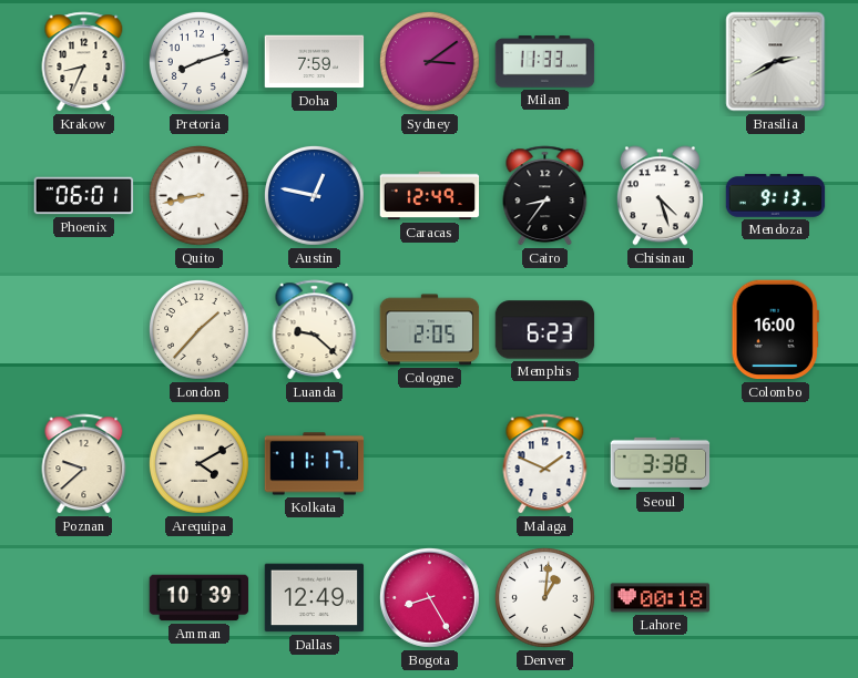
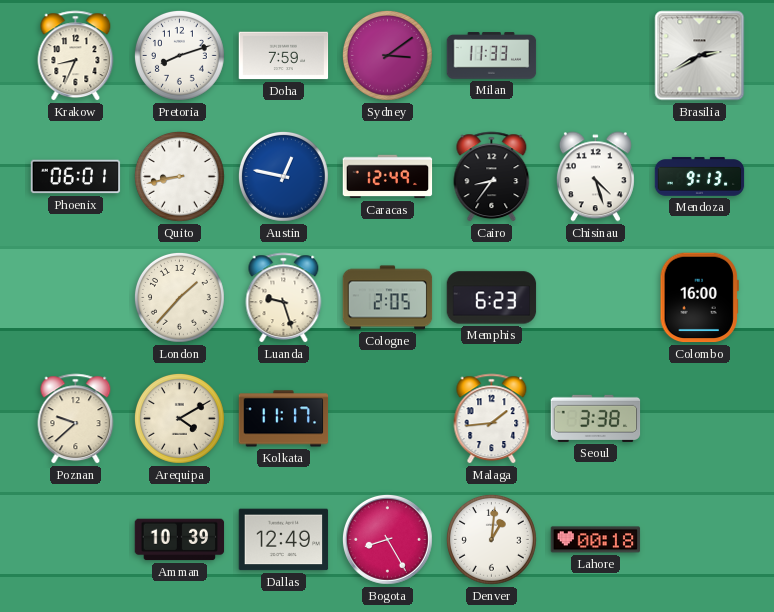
Luanda: 9:22 -> 9:27 (284, 298)
Malaga: 1:49 -> 1:44 (492, 419)
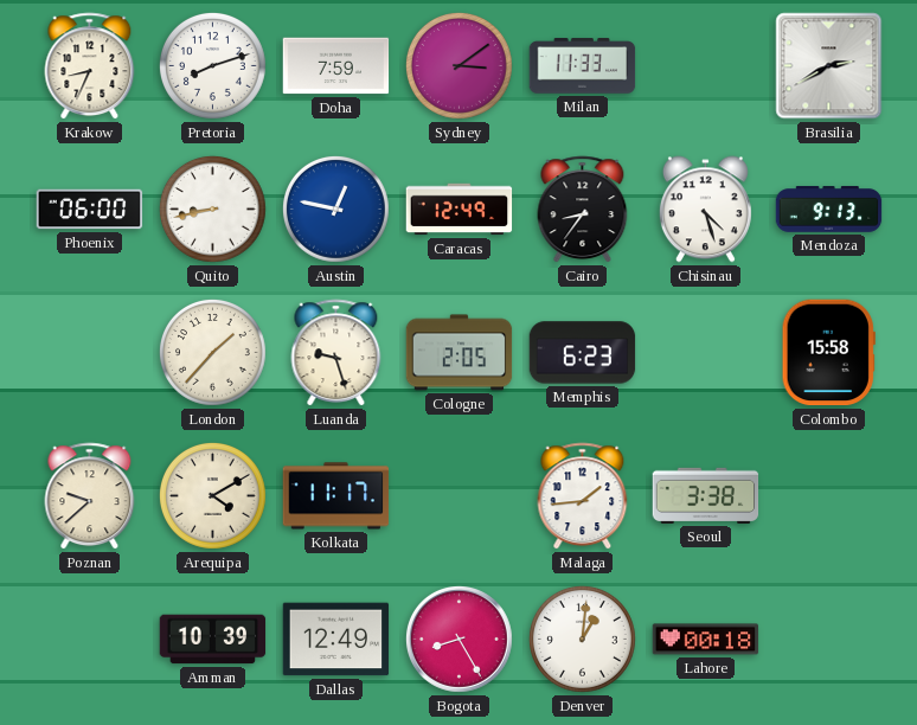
Phoenix: 06:01 -> 06:00 (90, 210)
Colombo: 16:00 -> 15:58 (828, 353)
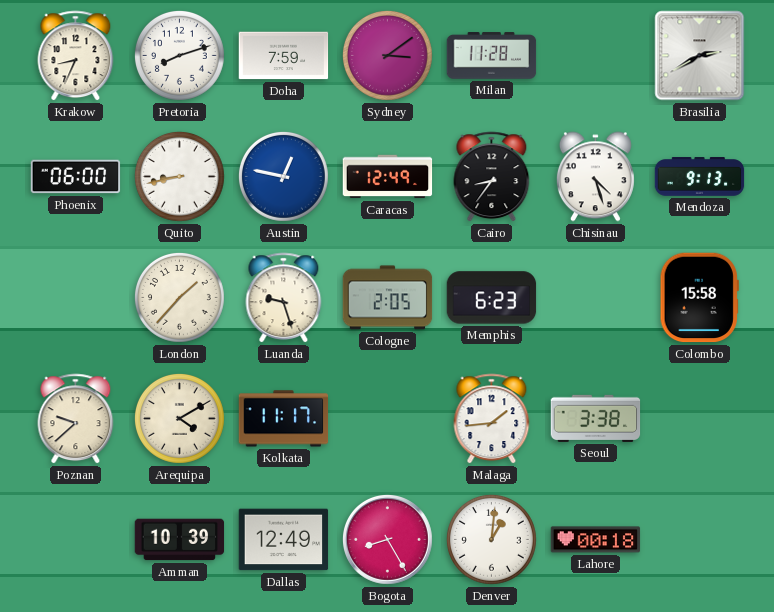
Milan: 11:33 -> 11:28 (492, 56)
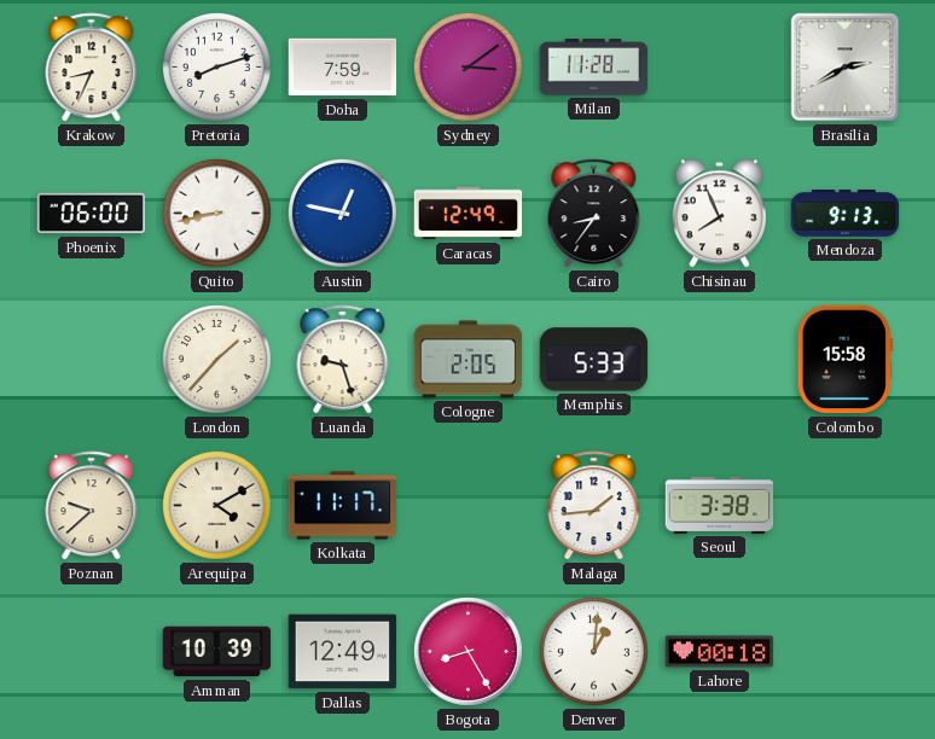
Chisinau: 4:27 -> 7:56 (719, 214)
Memphis: 6:23 -> 5:33 (594, 360)
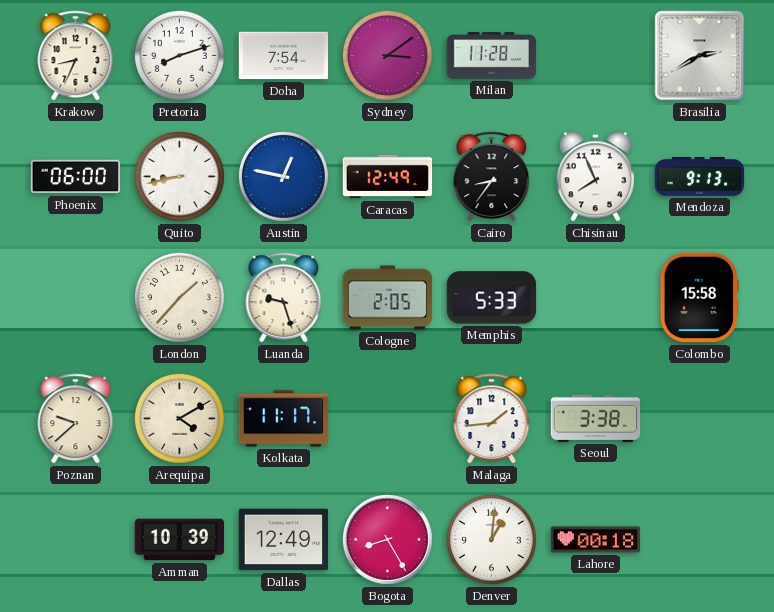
Doha: 7:59 -> 7:54 (284, 56)
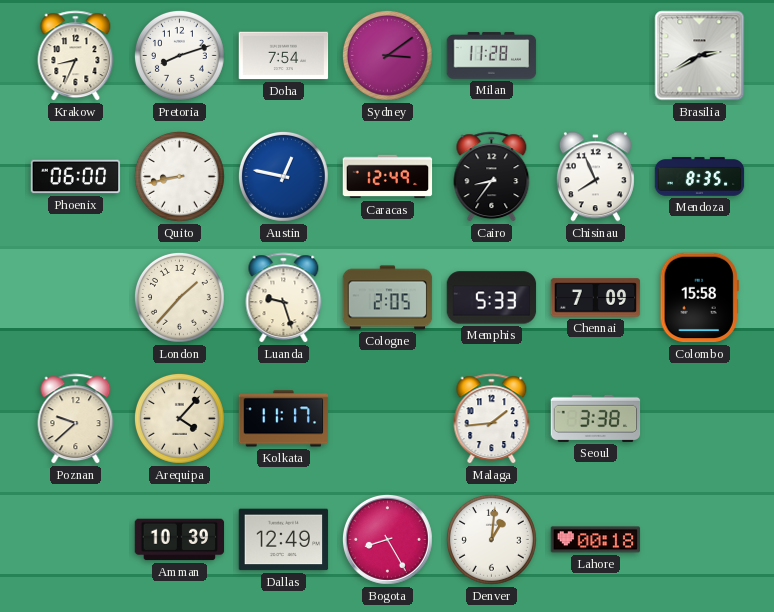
Mendoza: 9:13 -> 8:35 (700, 177)
Chennai: none -> 7:09 (596, 298)
Arequipa: 4:10 -> 4:07 (179, 418)
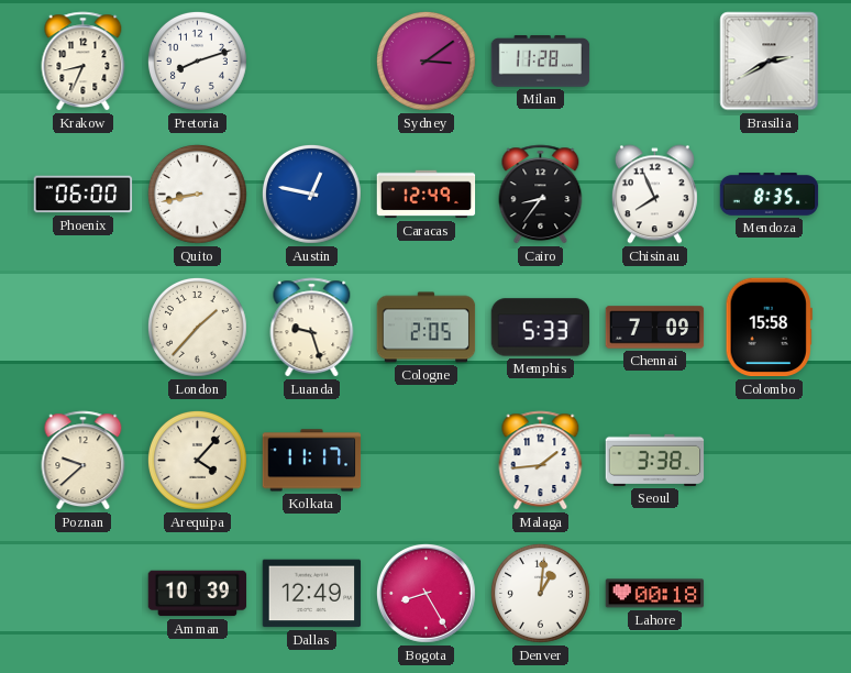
Doha: 7:54 -> none (284, 56)
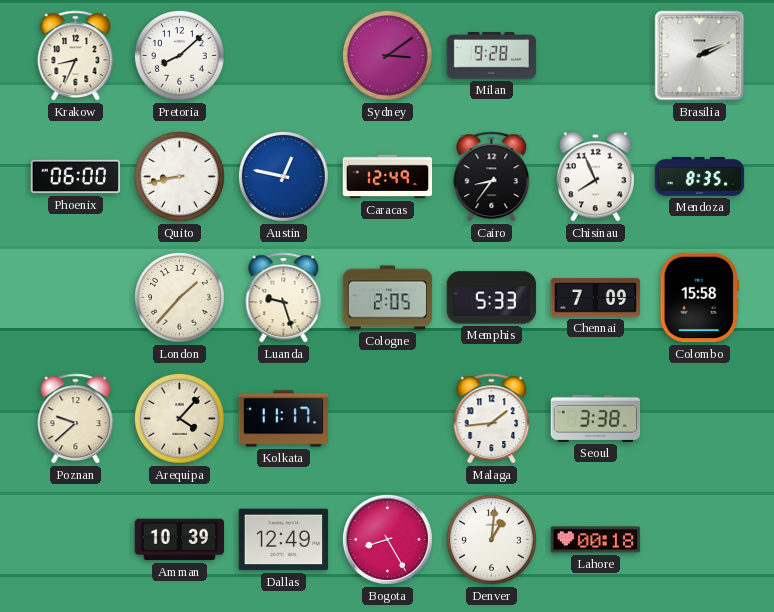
Pretoria: 8:12 -> 8:08 (179, 55)
Milan: 11:28 -> 9:28 (492, 56)
Brasilia: 2:40 -> 2:11 (700, 56)
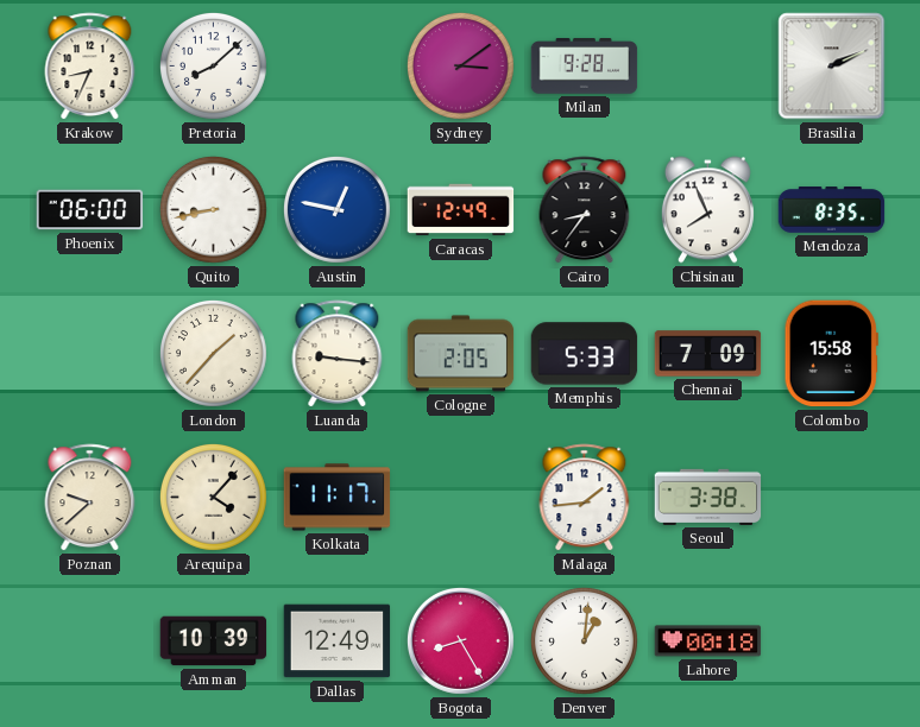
Luanda: 9:27 -> 9:16 (338, 354)
